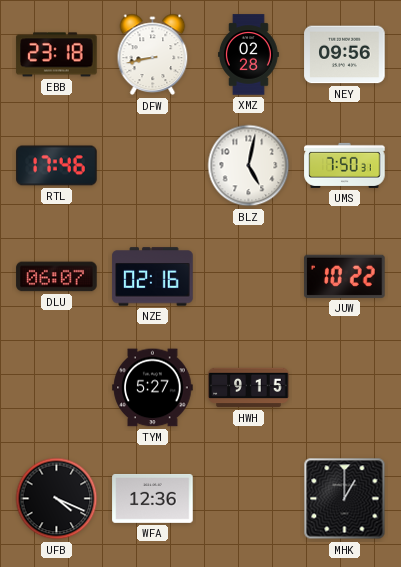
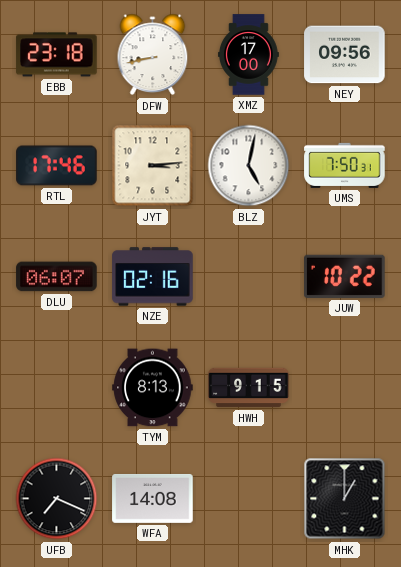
XMZ: 02:28 -> 17:00 (248, 55)
JYT: none -> 3:14 (153, 166)
TYM: 5:27 -> 8:13 (153, 388)
UFB: 4:19 -> 7:19 (57, 499)
WFA: 12:36 -> 14:08 (153, 498)
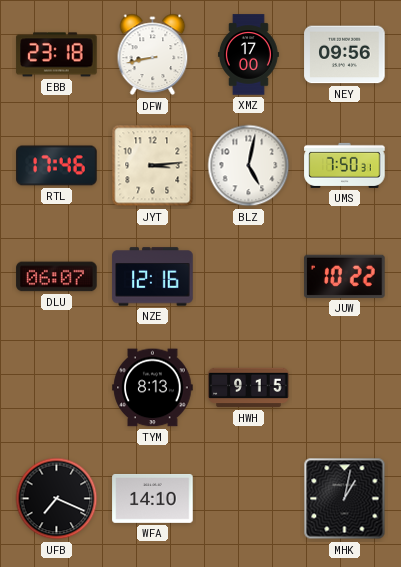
NZE: 02:16 -> 12:16 (153, 277)
WFA: 14:08 -> 14:10 (153, 498)
MHK: 1:00 -> 1:02 (345, 499)
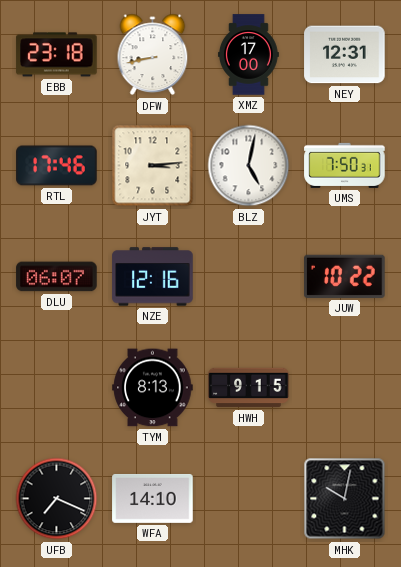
NEY: 09:56 -> 12:31 (345, 55)
MHK: 1:02 -> 10:02 (345, 499)
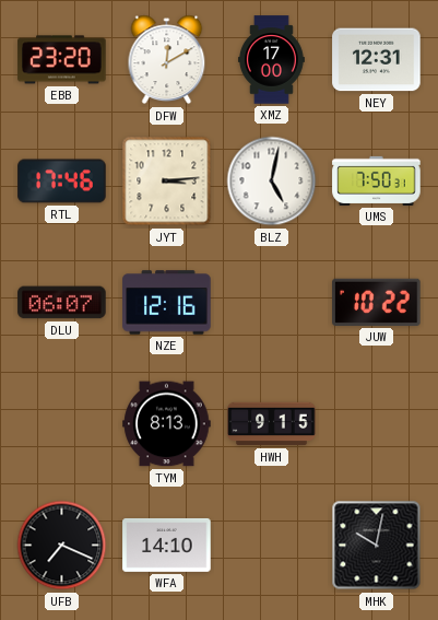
EBB: 23:18 -> 23:20 (62, 60)
DFW: 8:43 -> 12:10 (167, 60)
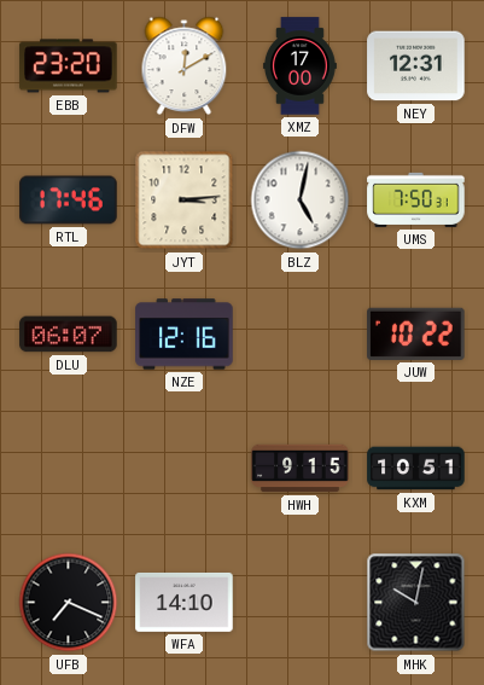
TYM: 8:13 -> none (167, 424)
KXM: none -> 10:51 (416, 469)
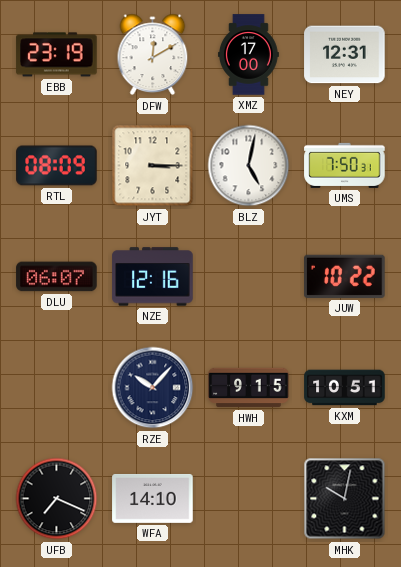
EBB: 23:20 -> 23:19 (57, 55)
RTL: 17:46 -> 08:09 (57, 166)
JYT: 3:14 -> 3:15 (153, 166)
RZE: none -> 10:07 (153, 388)
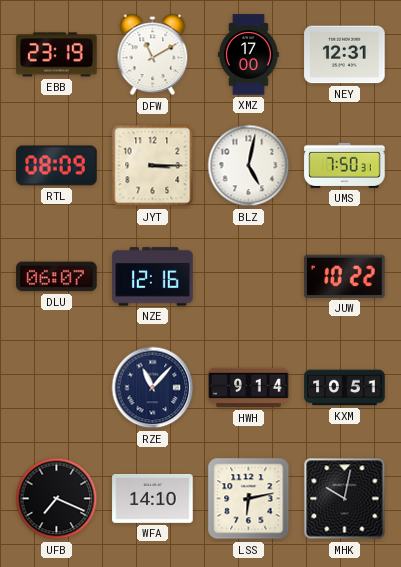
DFW: 12:10 -> 11:10 (153, 55)
RZE: 10:07 -> 11:07 (153, 388)
HWH: 9:15 -> 9:14 (249, 388)
LSS: none -> 6:13 (249, 499)
